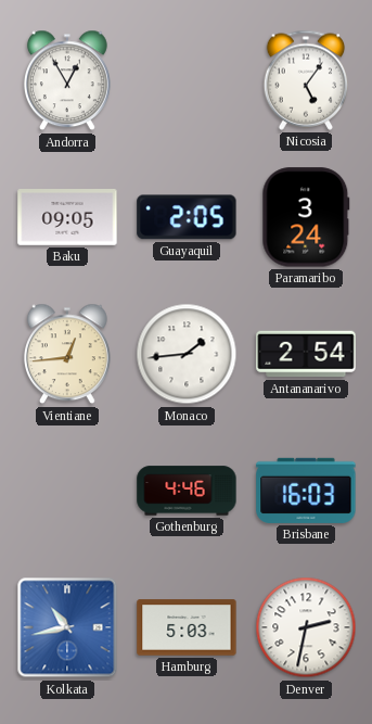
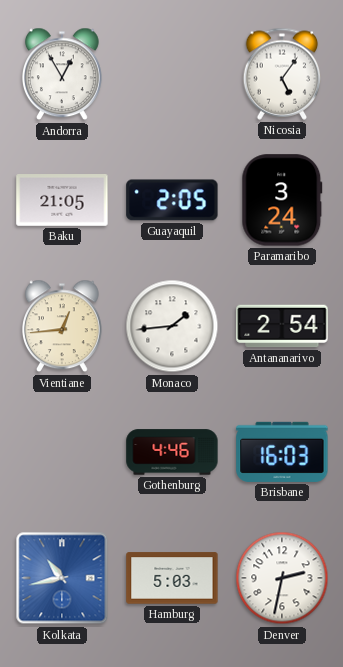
Baku: 09:05 -> 21:05 (62, 201)
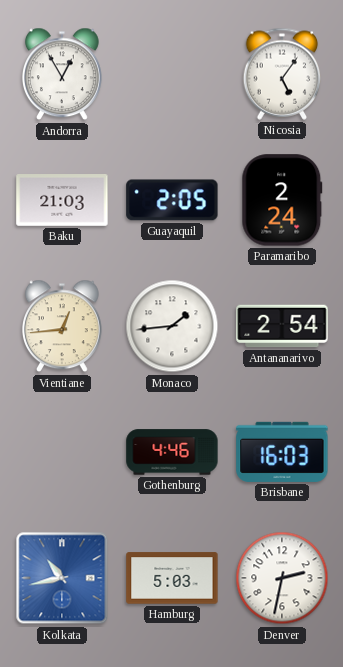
Baku: 21:05 -> 21:03 (62, 201)
Paramaribo: 3:24 -> 2:24 (282, 200)
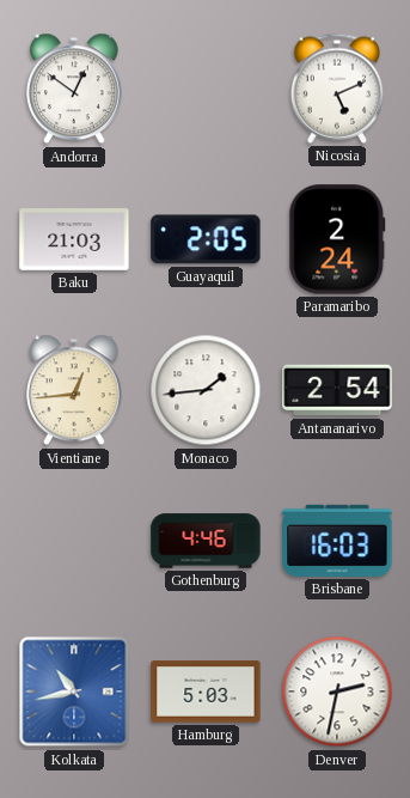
Andorra: 12:55 -> 12:51 (74, 89)
Nicosia: 5:06 -> 5:11 (337, 89)
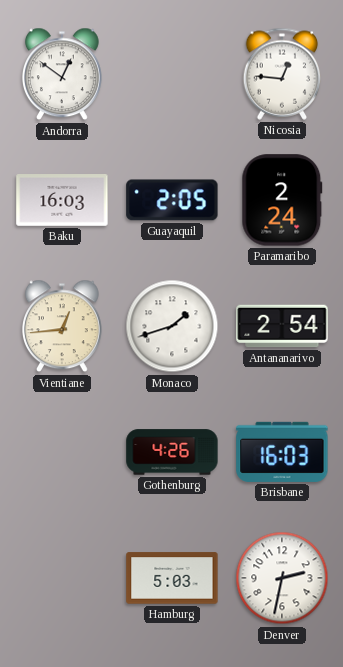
Nicosia: 5:11 -> 12:46 (282, 74)
Baku: 21:03 -> 16:03 (62, 201)
Monaco: 1:44 -> 1:42 (172, 326)
Gothenburg: 4:46 -> 4:26 (172, 452)
Kolkata: 10:43 -> none (74, 692)
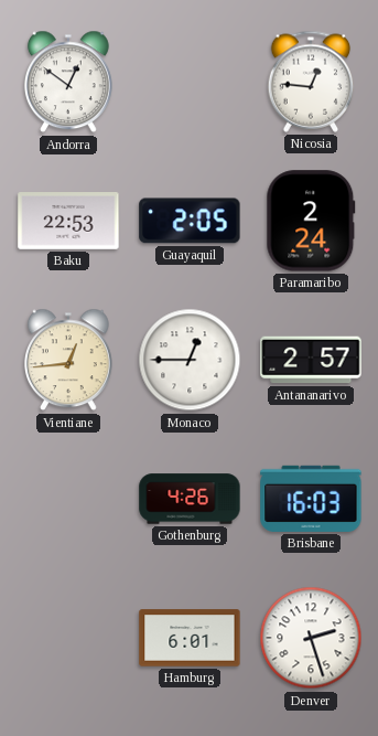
Baku: 16:03 -> 22:53 (68, 222)
Monaco: 1:42 -> 12:45 (190, 360)
Antananarivo: 2:54 -> 2:57 (311, 360)
Hamburg: 5:03 -> 6:01 (190, 638)
Denver: 2:32 -> 2:27 (311, 638)
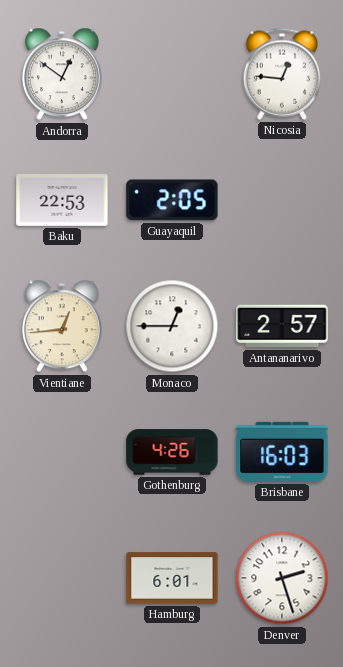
Paramaribo: 2:24 -> none (311, 221)
